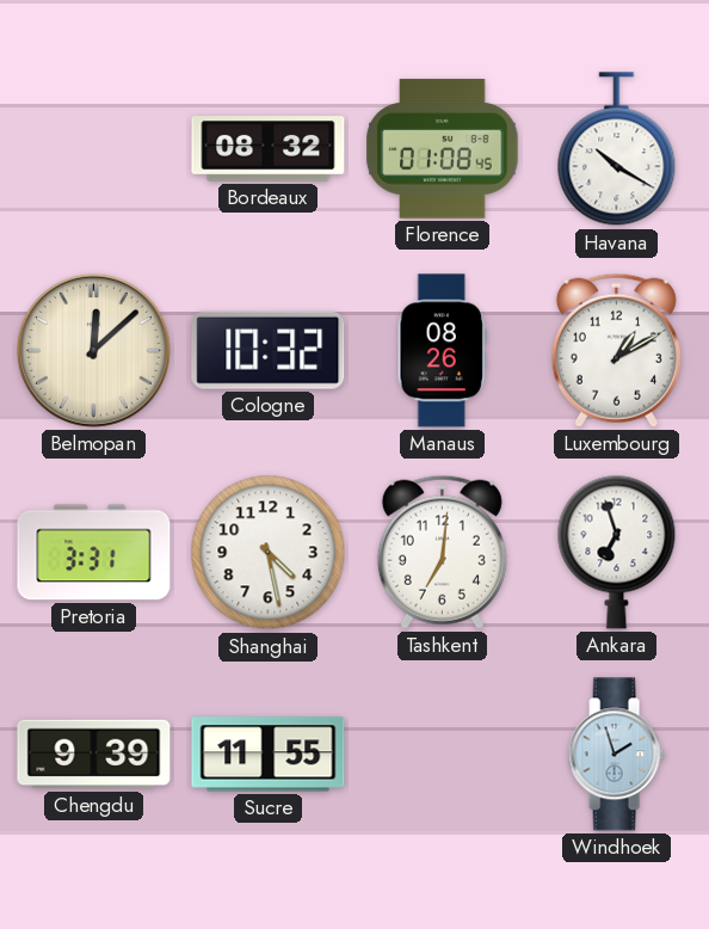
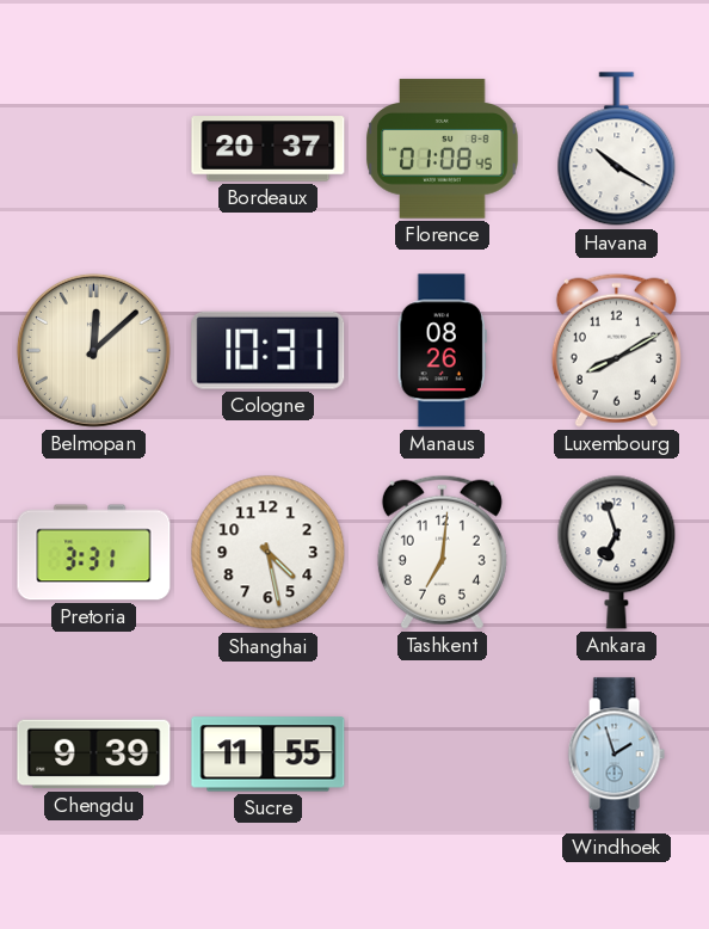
Bordeaux: 08:32 -> 20:37 (269, 149)
Cologne: 10:32 -> 10:31 (269, 350)
Luxembourg: 1:10 -> 8:10 (616, 350)
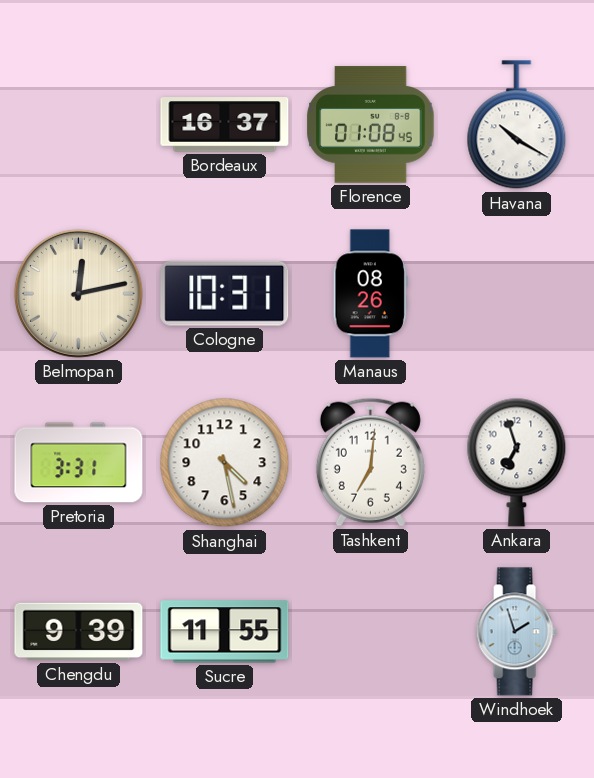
Bordeaux: 20:37 -> 16:37 (225, 125)
Belmopan: 12:08 -> 12:13 (78, 293)
Luxembourg: 8:10 -> none (616, 350)
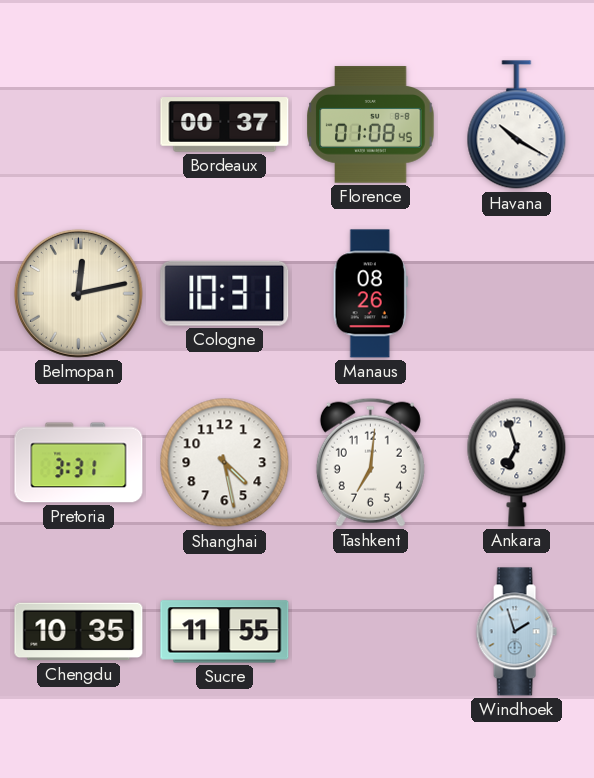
Bordeaux: 16:37 -> 00:37 (225, 125)
Chengdu: 9:39 -> 10:35 (79, 632)
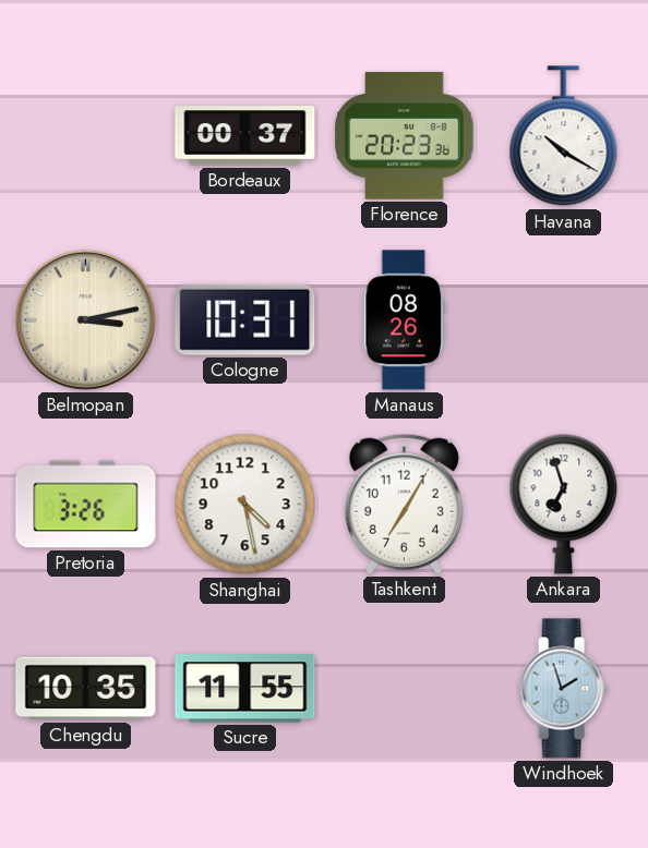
Florence: 01:08 -> 20:23 (405, 136)
Belmopan: 12:13 -> 3:13 (85, 319)
Pretoria: 3:31 -> 3:26 (86, 505)
Tashkent: 7:01 -> 7:05 (404, 504)
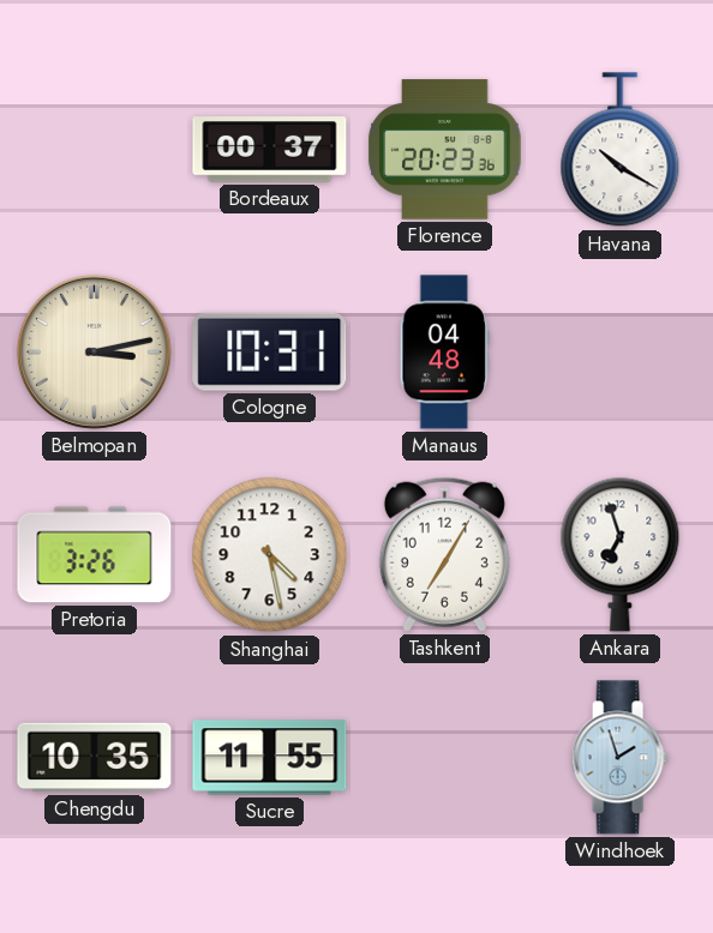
Manaus: 08:26 -> 04:48 (444, 353)
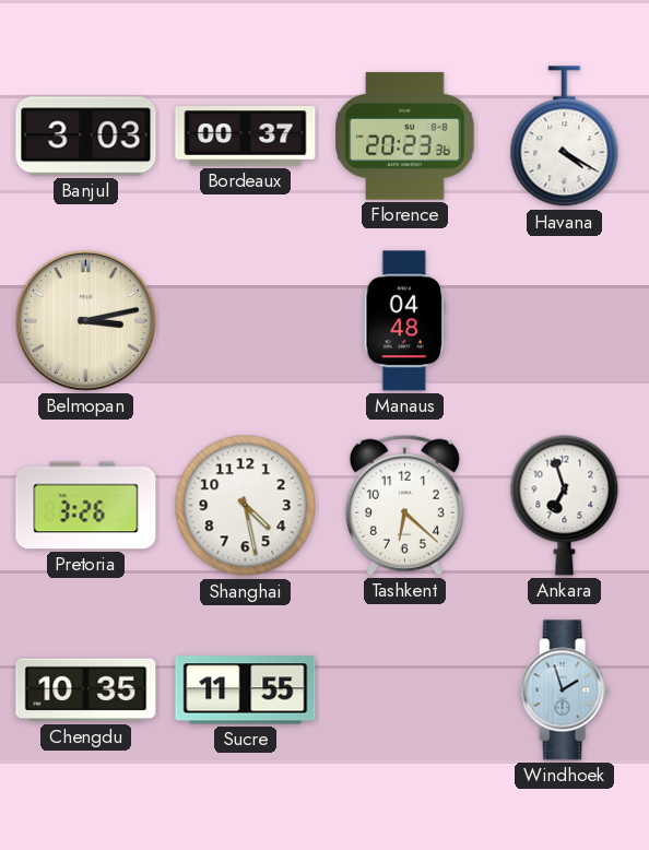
Banjul: none -> 3:03 (86, 137)
Havana: 10:20 -> 4:20 (565, 137)
Cologne: 10:31 -> none (270, 351)
Tashkent: 7:05 -> 6:22 (404, 505)
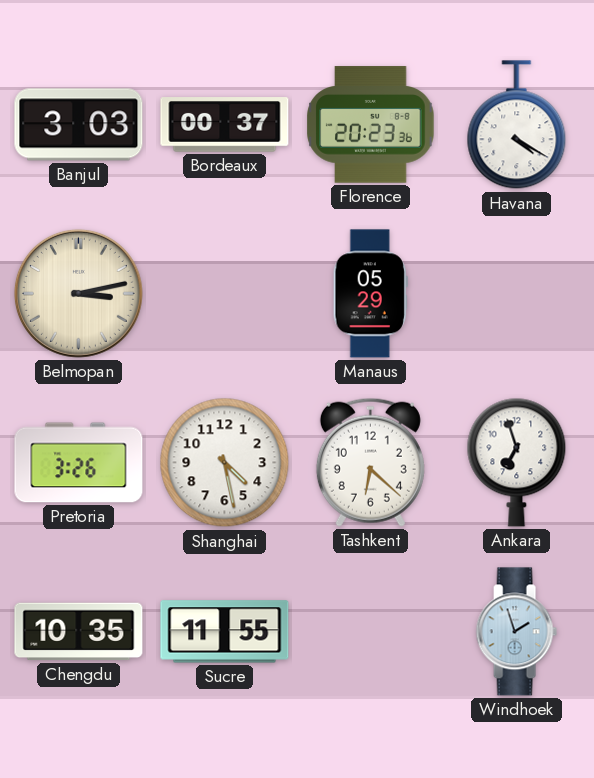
Manaus: 04:48 -> 05:29 (370, 294)
